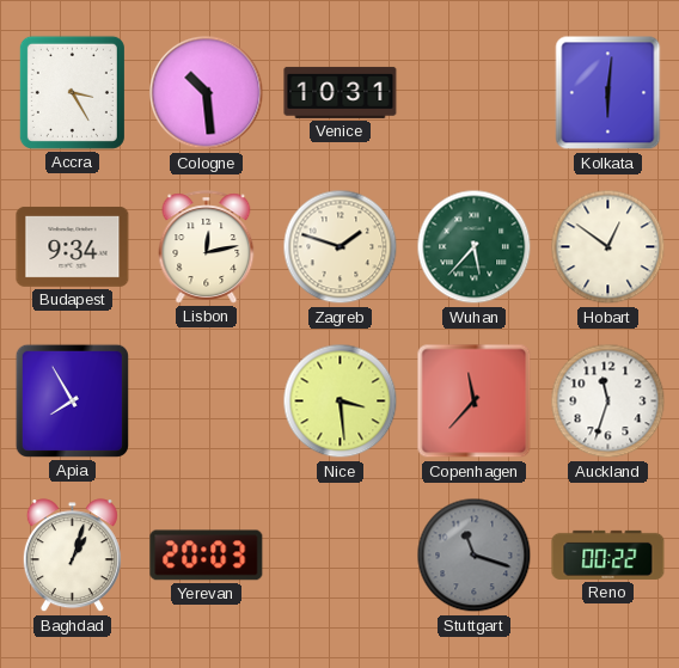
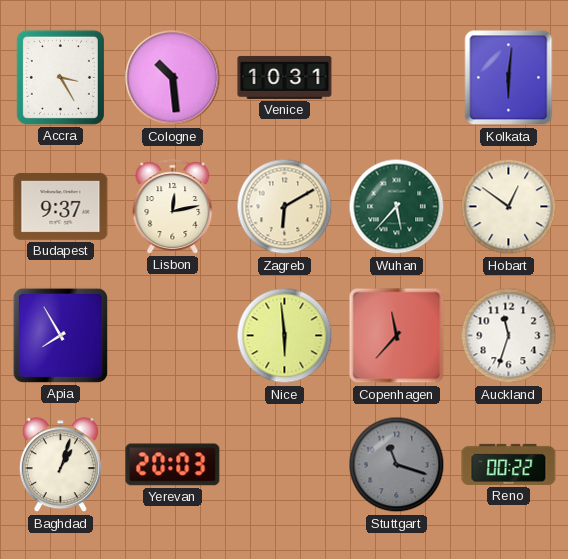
Budapest: 9:34 -> 9:37 (61, 206)
Zagreb: 1:48 -> 6:10 (285, 207)
Nice: 3:29 -> 5:59 (285, 336)
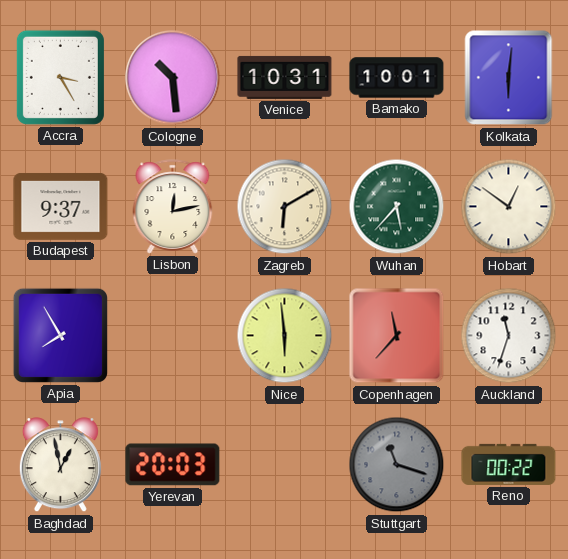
Bamako: none -> 10:01 (397, 78)
Baghdad: 1:03 -> 12:58 (60, 465)
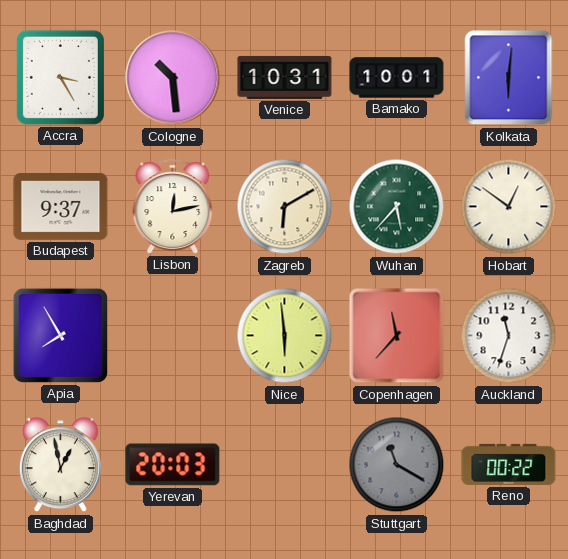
Stuttgart: 11:18 -> 11:20 (397, 465)
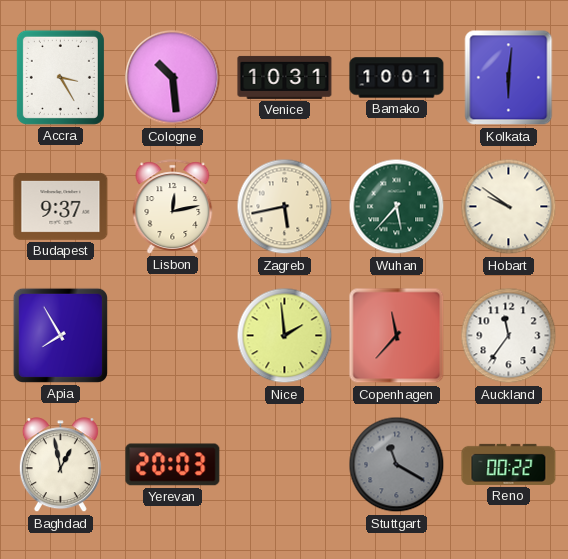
Zagreb: 6:10 -> 5:43 (285, 207)
Hobart: 12:51 -> 9:51 (509, 207)
Nice: 5:59 -> 1:59 (285, 336)
Auckland: 11:33 -> 11:36 (509, 336)
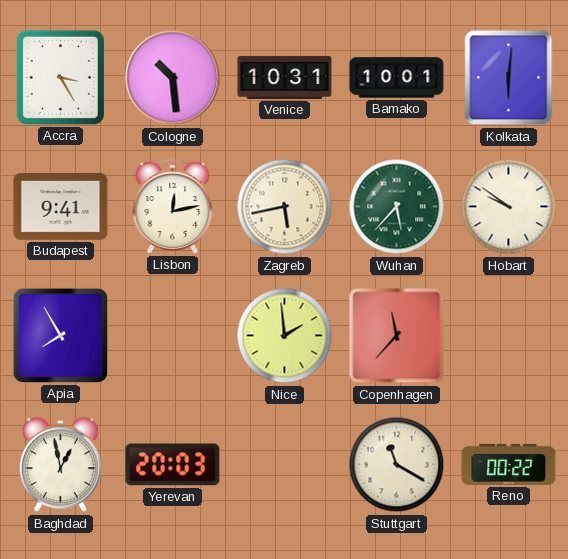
Budapest: 9:37 -> 9:41 (61, 206)
Auckland: 11:36 -> none (509, 336)
Stuttgart dial: grey -> cream (397, 465)
